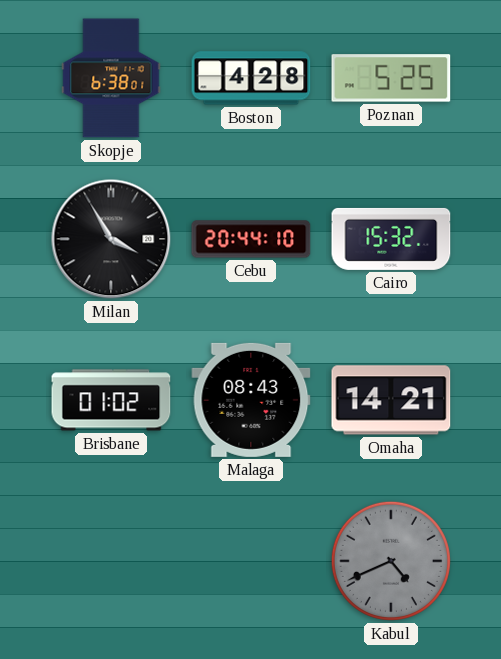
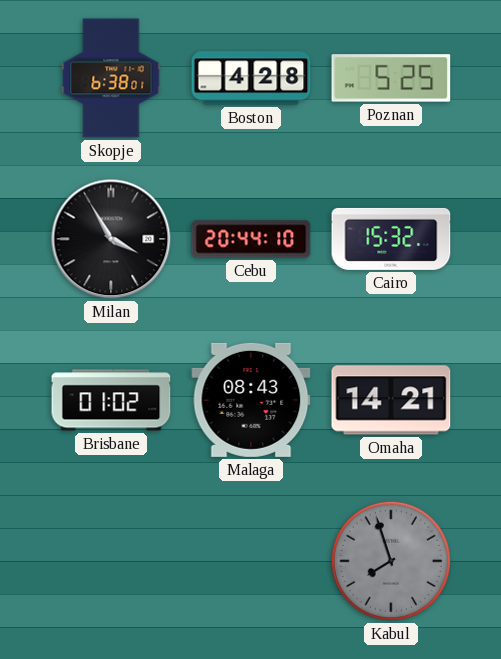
Kabul: 4:41 -> 7:57 (391, 561)
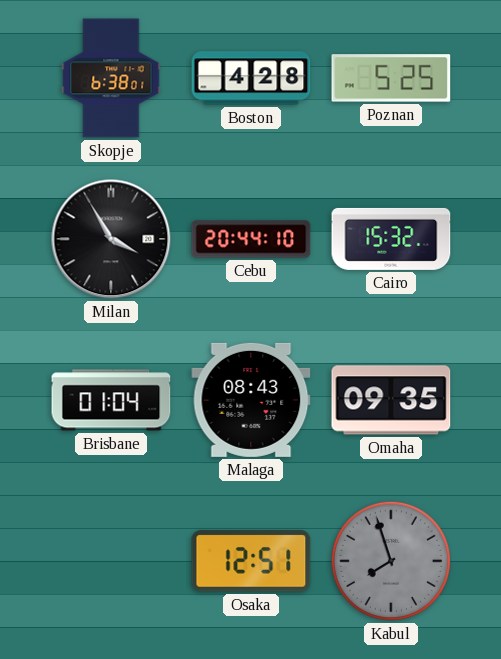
Brisbane: 01:02 -> 01:04 (111, 400)
Omaha: 14:21 -> 09:35 (391, 400)
Osaka: none -> 12:51 (251, 561)
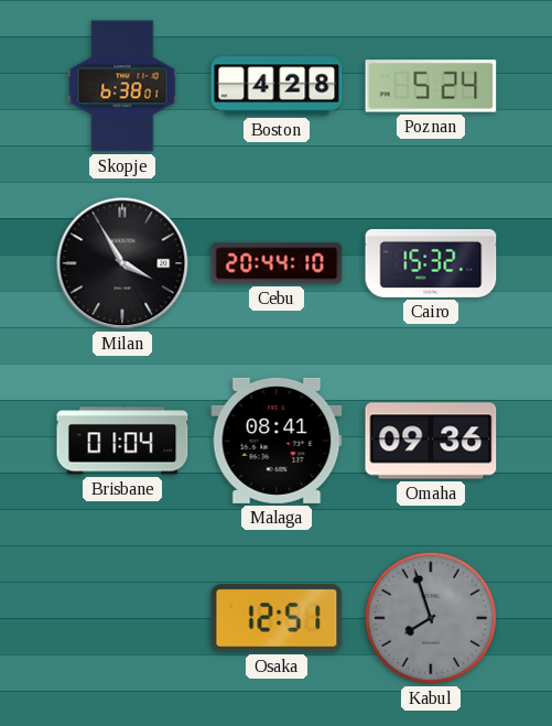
Poznan: 5:25 -> 5:24 (431, 86)
Malaga: 08:43 -> 08:41 (277, 441)
Omaha: 09:35 -> 09:36 (431, 441)
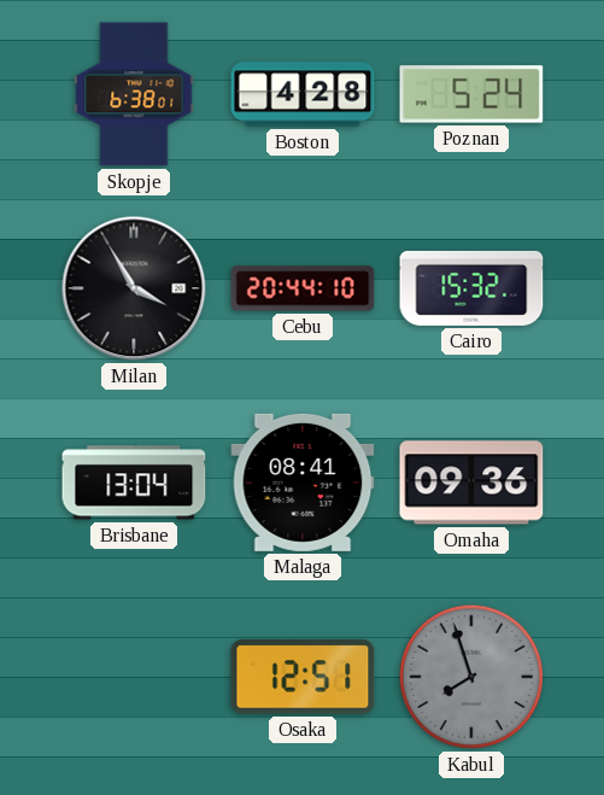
Brisbane: 01:04 -> 13:04 (134, 483)
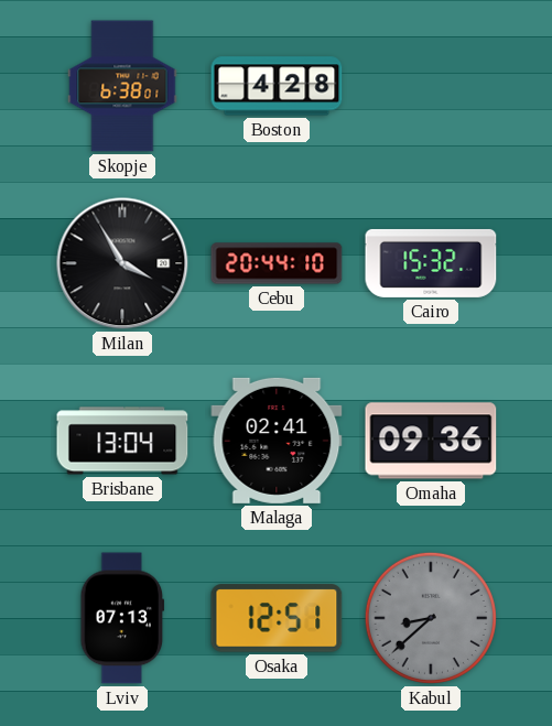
Poznan: 5:24 -> none (471, 94)
Malaga: 08:41 -> 02:41 (277, 441)
Lviv: none -> 07:13 (122, 618)
Kabul: 7:57 -> 8:38 (431, 618)
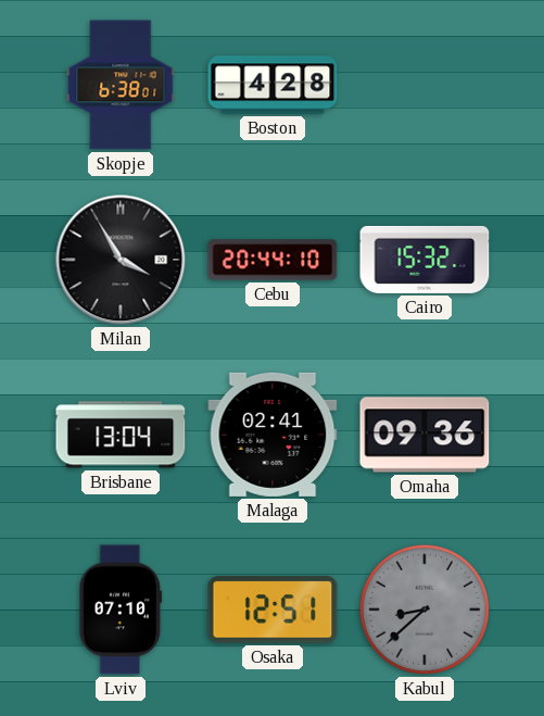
Lviv: 07:13 -> 07:10 (121, 610)
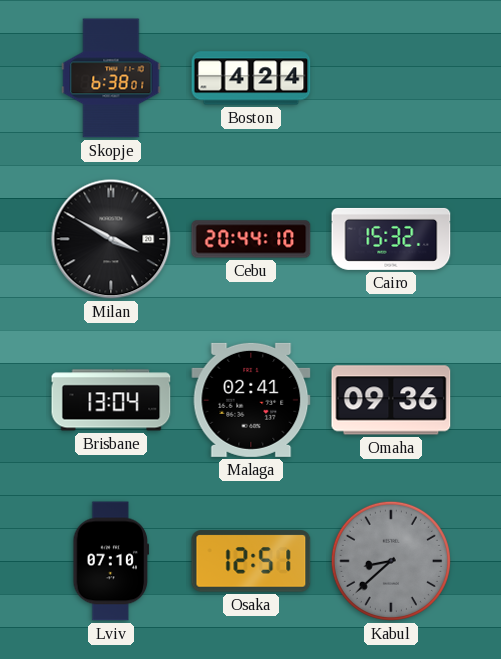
Boston: 4:28 -> 4:24 (251, 78)
Milan: 3:55 -> 3:50 (111, 239)
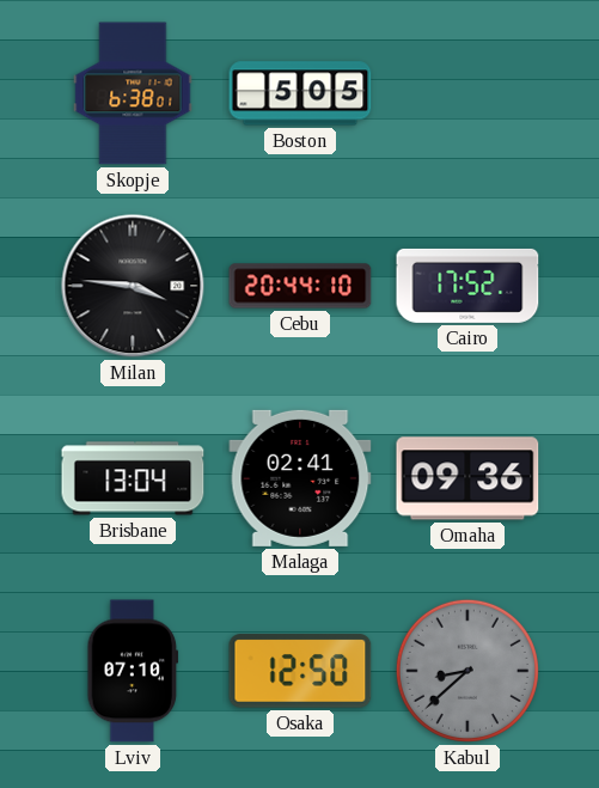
Boston: 4:24 -> 5:05 (300, 93)
Milan: 3:50 -> 3:46 (133, 286)
Cairo: 15:32 -> 17:52 (467, 286)
Osaka: 12:51 -> 12:50 (300, 671)
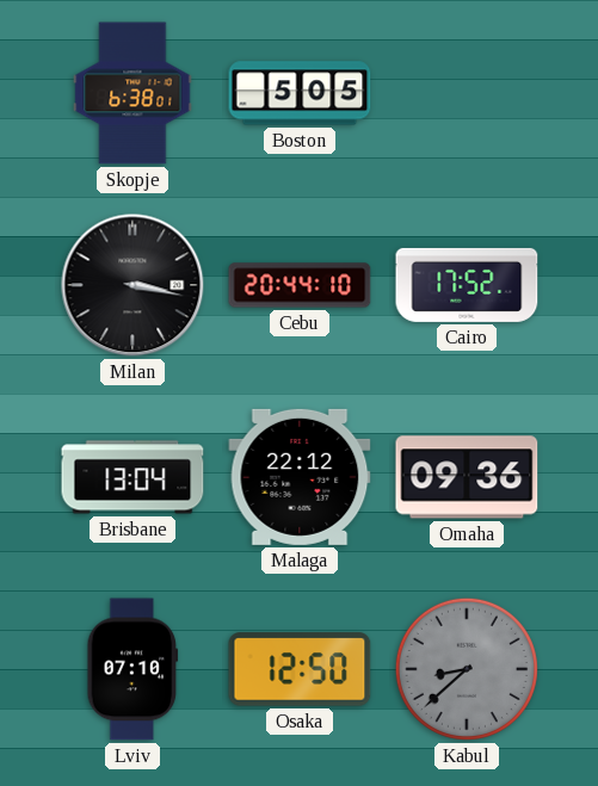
Milan: 3:46 -> 3:17 (132, 285)
Malaga: 02:41 -> 22:12 (300, 477)
